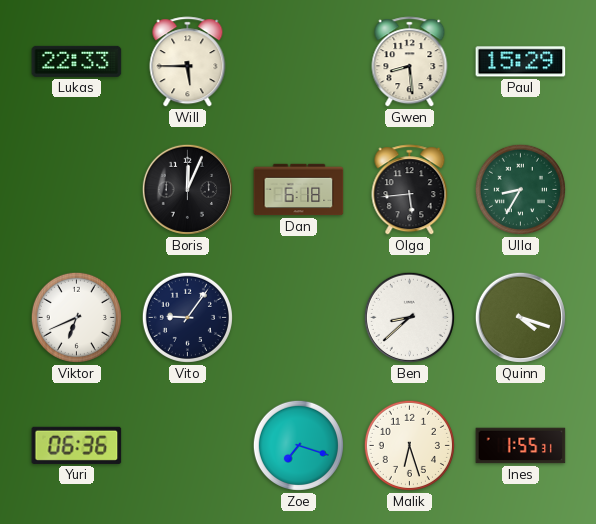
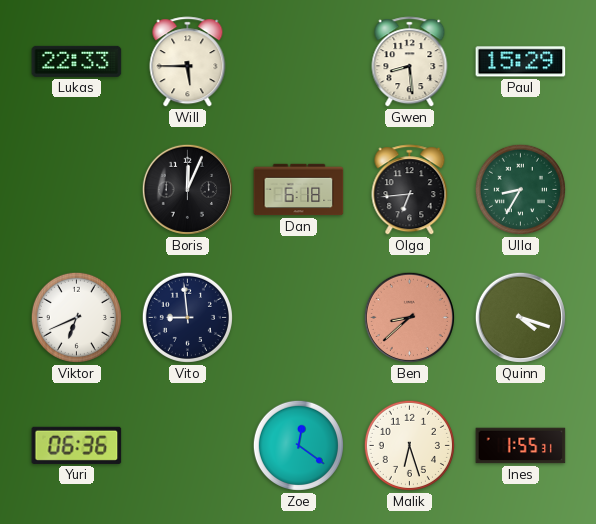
Olga: 5:44 -> 6:44 (410, 190)
Vito: 9:06 -> 8:59 (187, 317)
Ben dial: white -> salmon (409, 317)
Zoe: 7:18 -> 12:21 (298, 445)
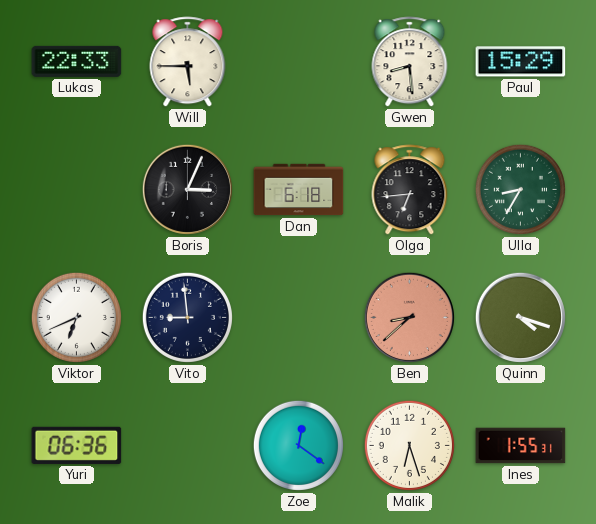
Boris: 12:04 -> 3:04 (187, 189)
